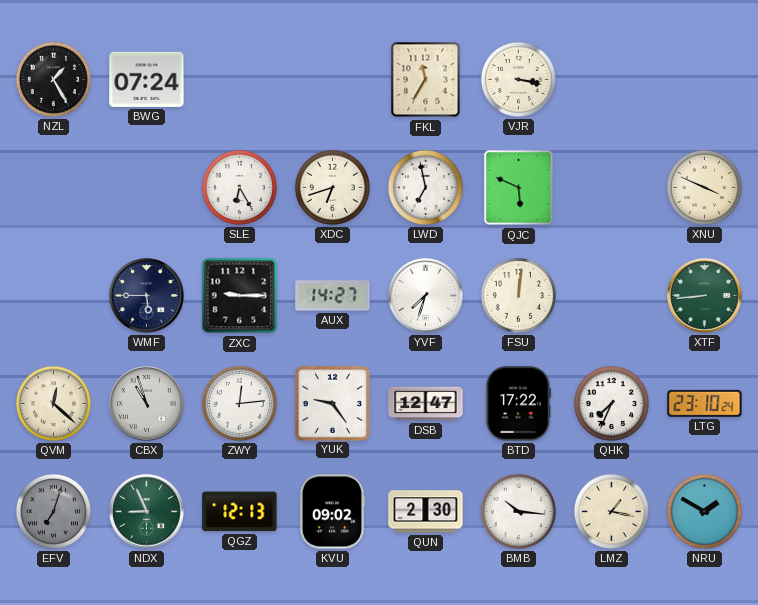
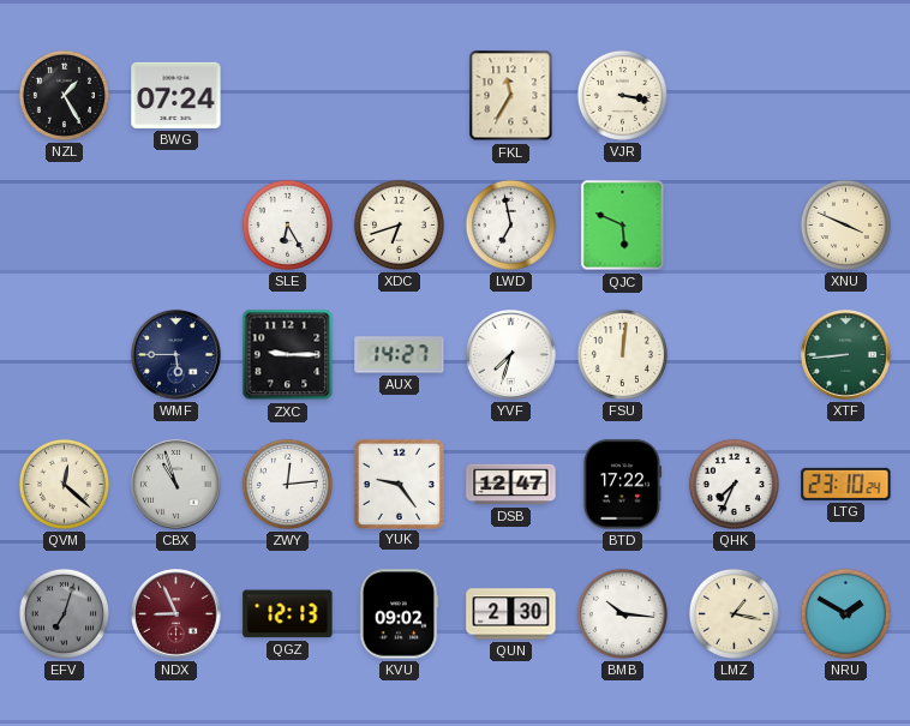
NDX dial: green -> burgundy (176, 614)
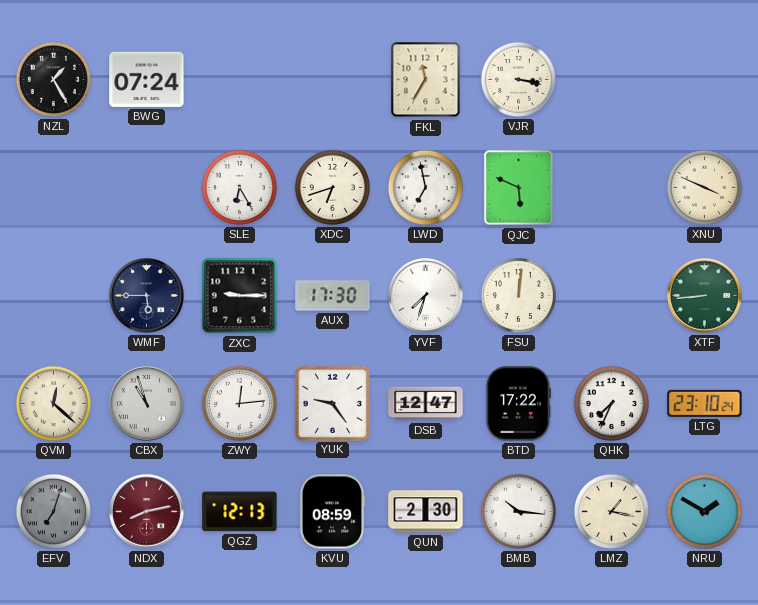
AUX: 14:27 -> 17:30 (333, 296)
NDX: 8:56 -> 8:13 (147, 512)
KVU: 09:02 -> 08:59 (332, 512)
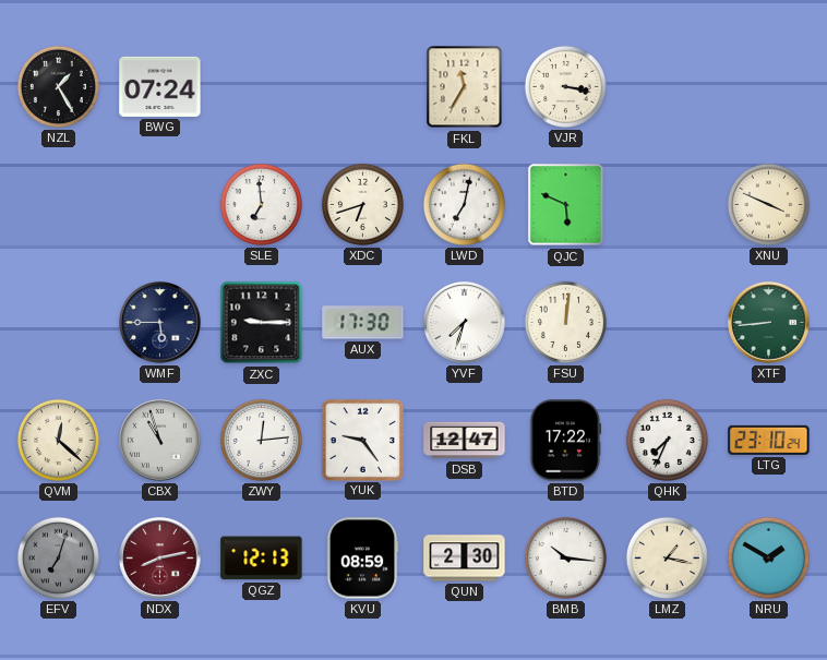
SLE: 6:25 -> 6:59 (261, 204)
LWD: 6:58 -> 7:02 (464, 204)
